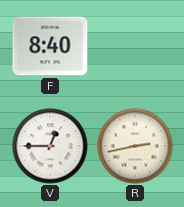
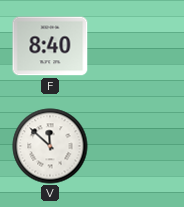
V: 12:45 -> 11:52 (50, 146)
R: 2:43 -> none (135, 146)
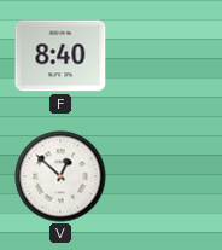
V: 11:52 -> 12:52 (60, 176)
